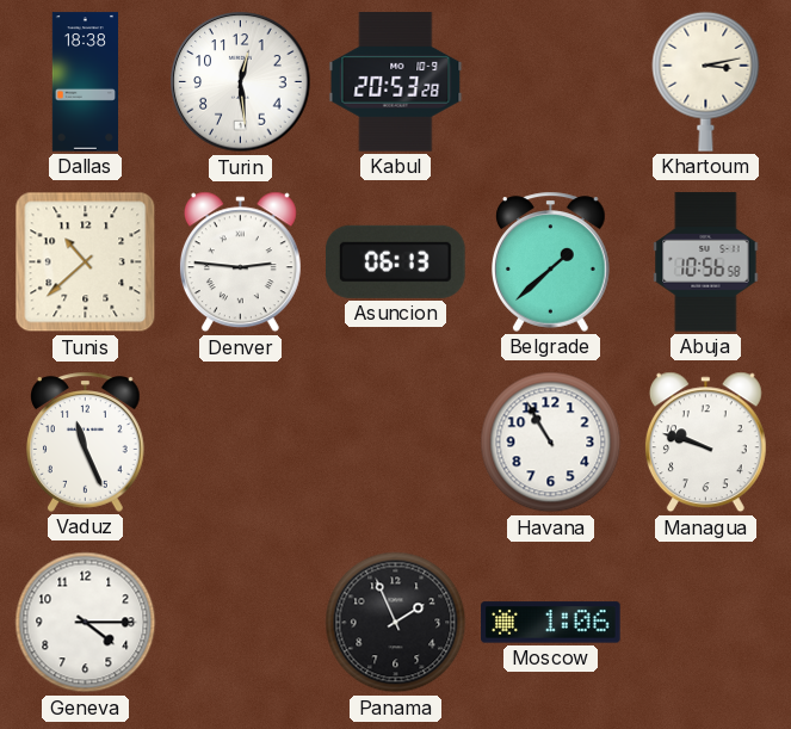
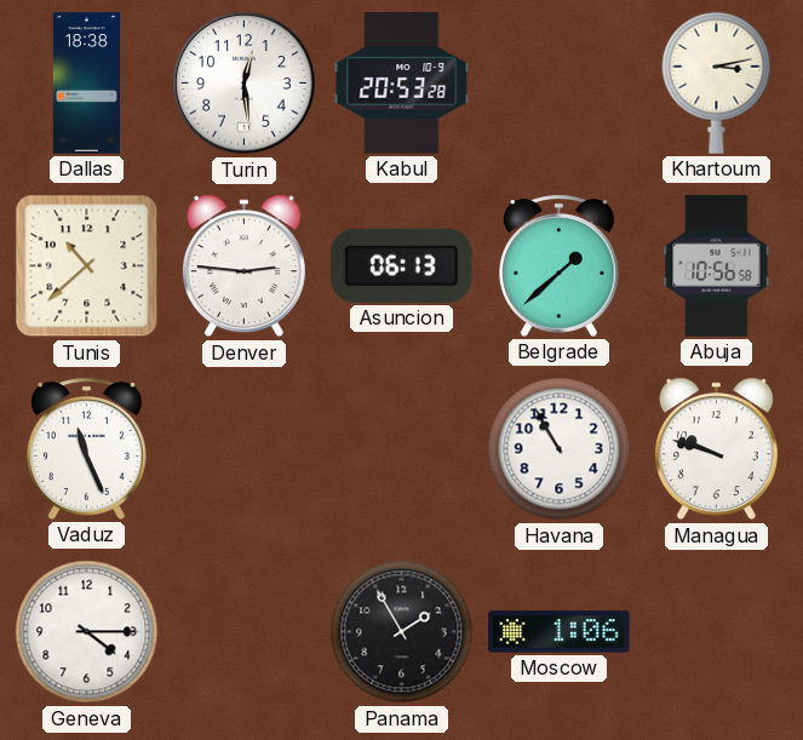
Panama: 1:56 -> 1:55 (402, 632)
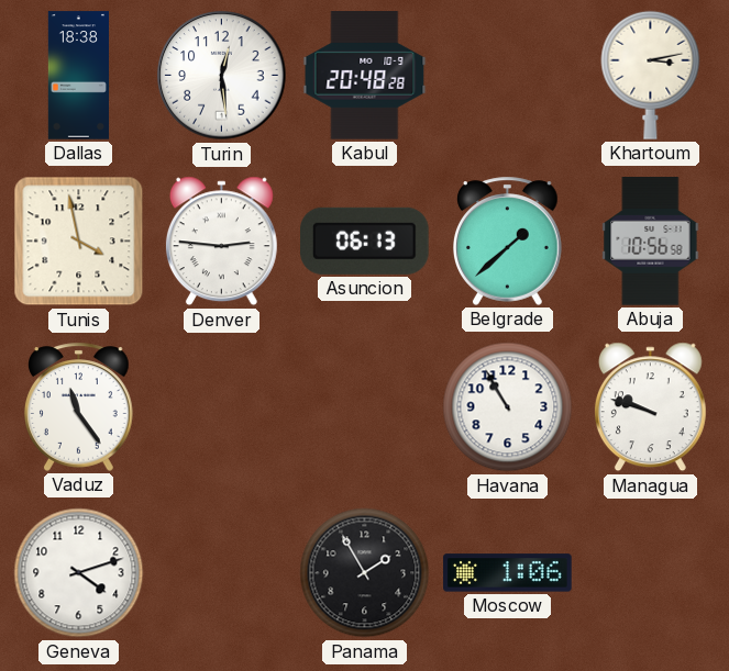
Kabul: 20:53 -> 20:48 (365, 76)
Tunis: 10:38 -> 3:58 (79, 242)
Vaduz: 11:26 -> 11:24 (79, 406)
Geneva: 4:15 -> 4:12 (79, 573)
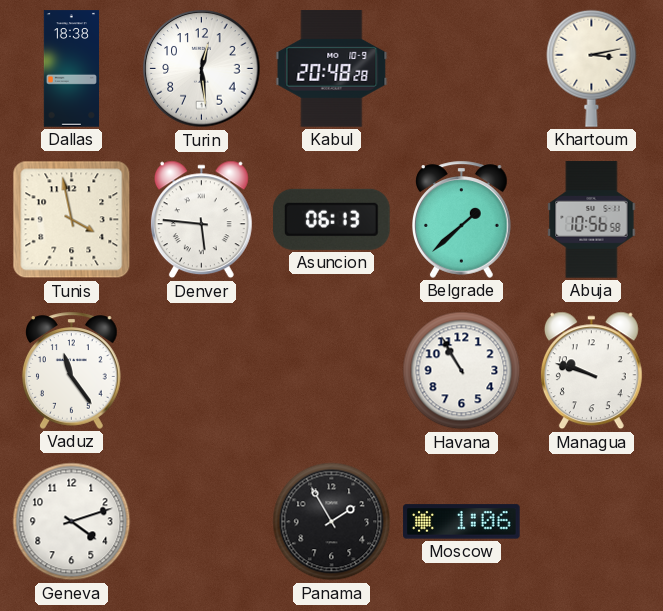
Denver: 2:46 -> 5:46 (201, 220)
